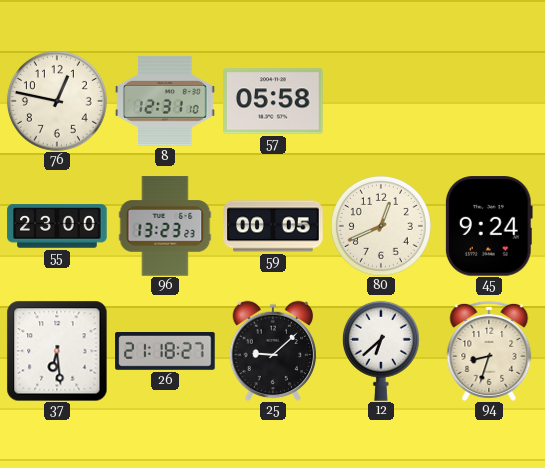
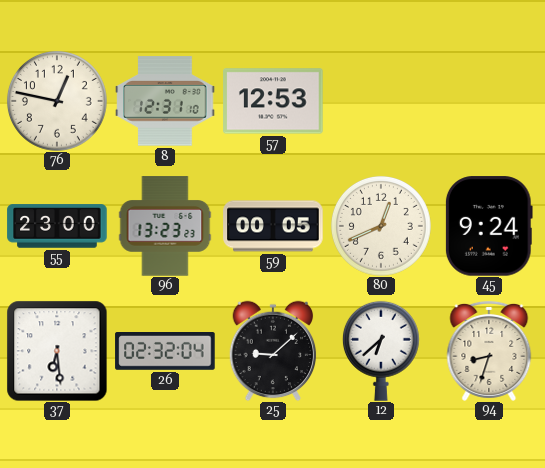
57: 05:58 -> 12:53 (273, 101)
26: 21:18 -> 02:32 (165, 352)
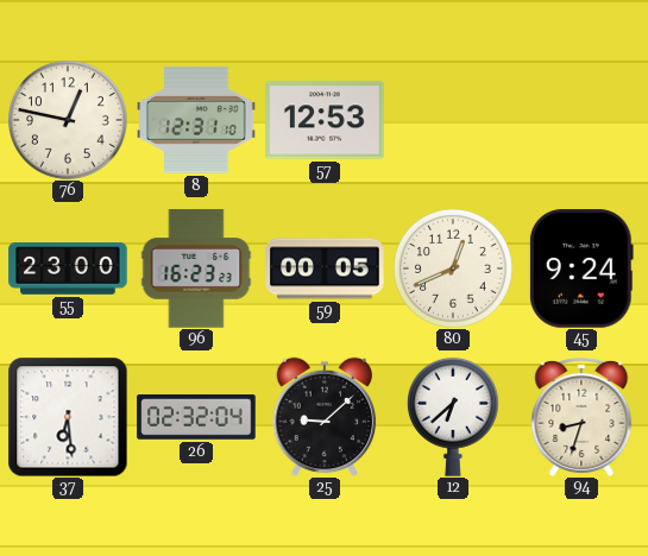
96: 13:23 -> 16:23 (196, 268)
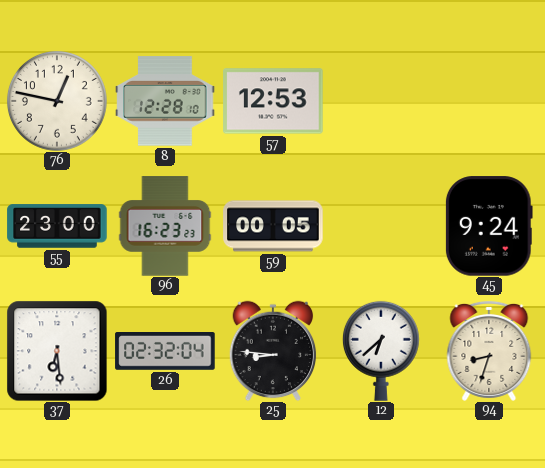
8: 12:31 -> 12:28 (165, 101)
80: 12:41 -> none (453, 268)
25: 9:08 -> 8:46 (273, 351)
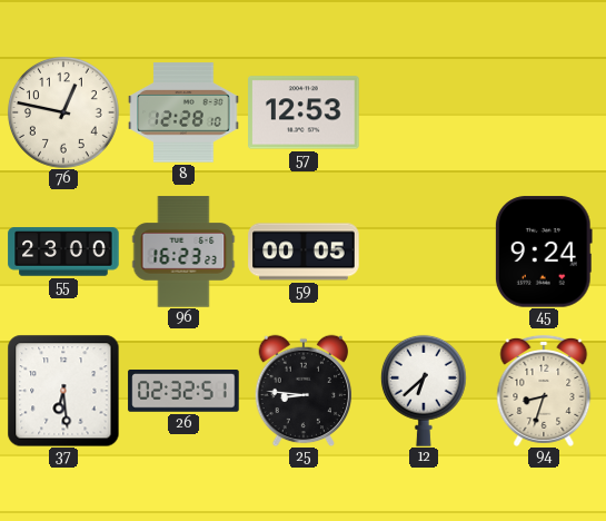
26: 02:32:04 -> 02:32:51 (183, 392)
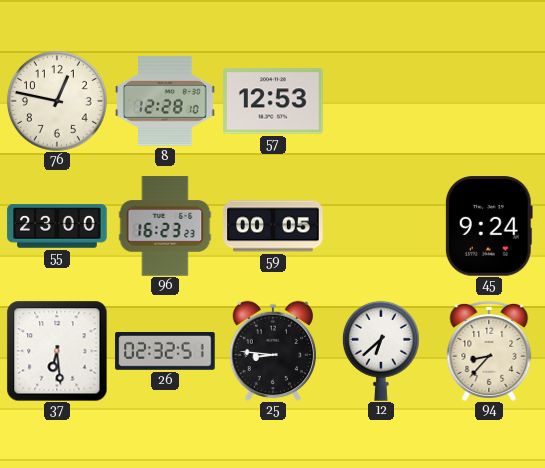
94: 8:33 -> 8:37 (489, 351)
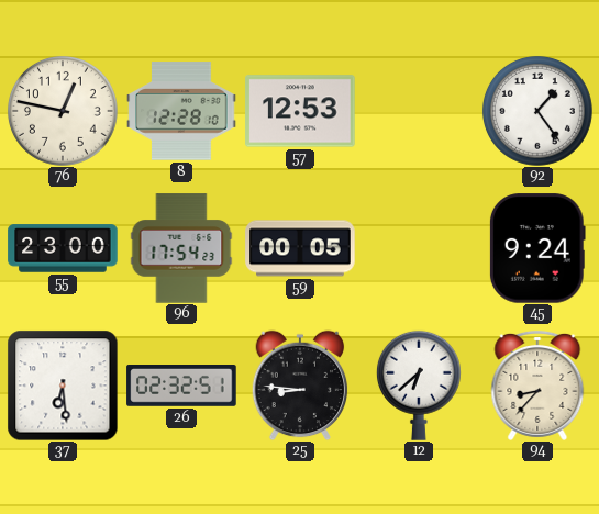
92: none -> 1:24 (537, 111)
96: 16:23 -> 17:54 (181, 248)
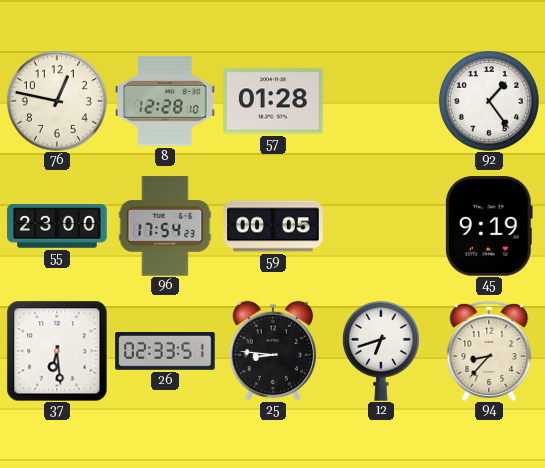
57: 12:53 -> 01:28 (273, 101)
45: 9:24 -> 9:19 (489, 226)
26: 02:32 -> 02:33 (165, 352)
12: 6:38 -> 6:42 (381, 351)
